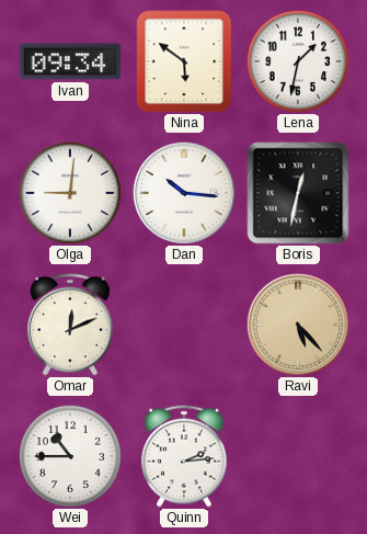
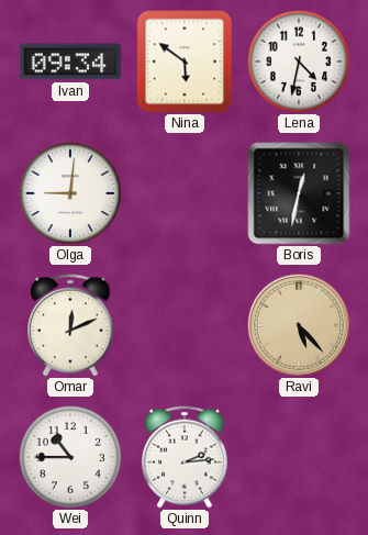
Lena: 1:32 -> 4:32 (299, 62)
Dan: 10:16 -> none (183, 192)
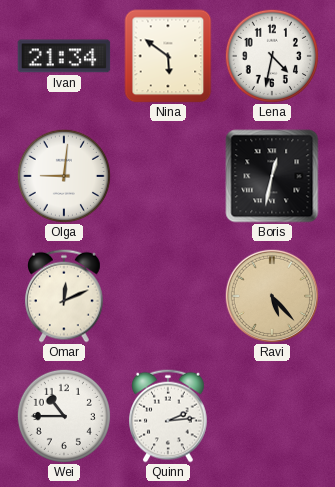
Ivan: 09:34 -> 21:34 (64, 56)
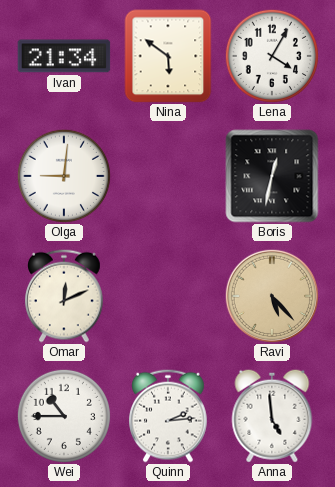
Lena: 4:32 -> 4:05 (272, 56)
Anna: none -> 4:59 (272, 416)
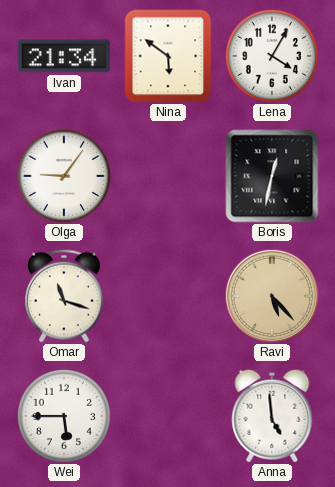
Olga: 9:01 -> 9:06 (64, 176)
Omar: 12:11 -> 11:18 (65, 296)
Wei: 10:45 -> 5:45 (64, 416)
Quinn: 2:14 -> none (169, 416)
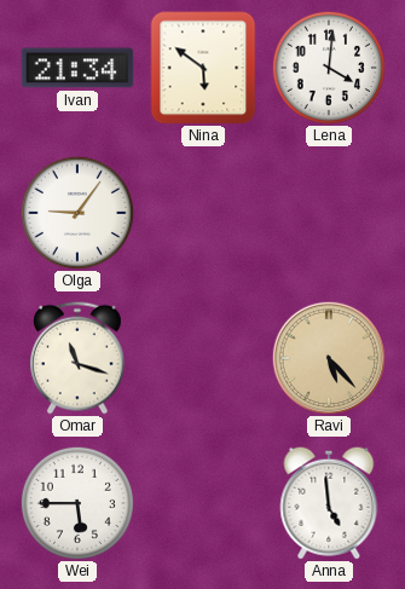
Lena: 4:05 -> 4:01 (329, 68)
Boris: 12:32 -> none (272, 176)
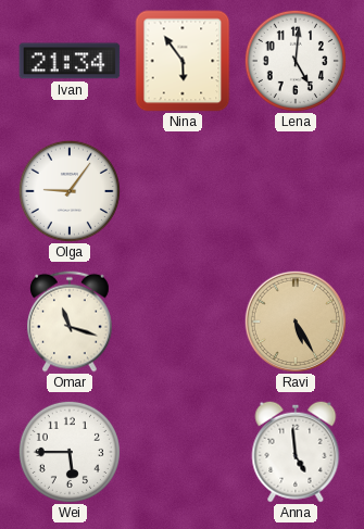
Nina: 5:51 -> 5:54 (183, 61)
Lena: 4:01 -> 5:01 (296, 61)
Ravi: 5:23 -> 5:25 (294, 320)
